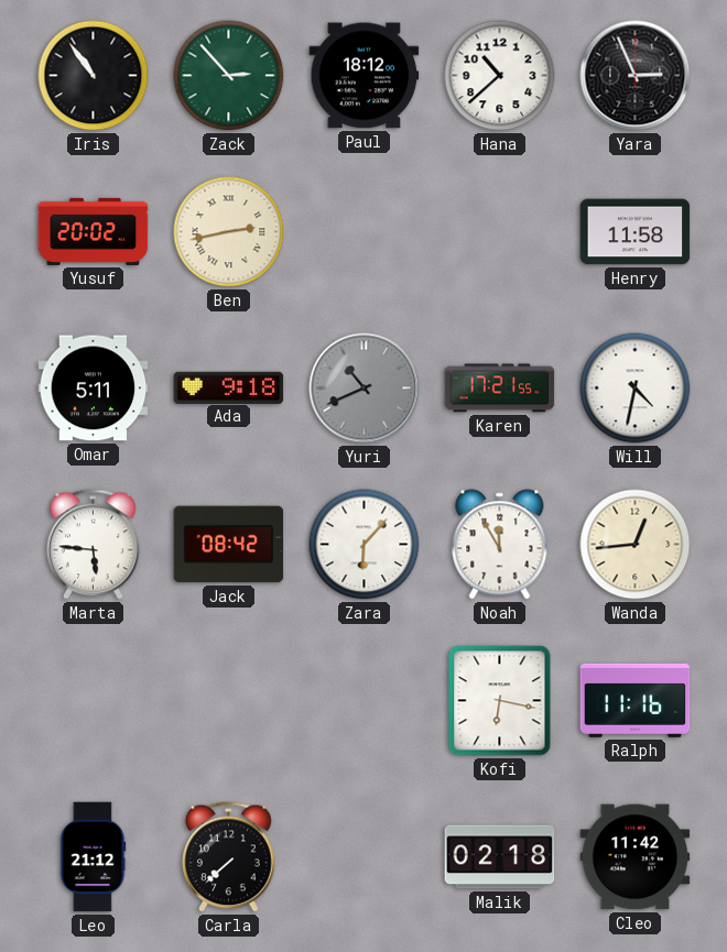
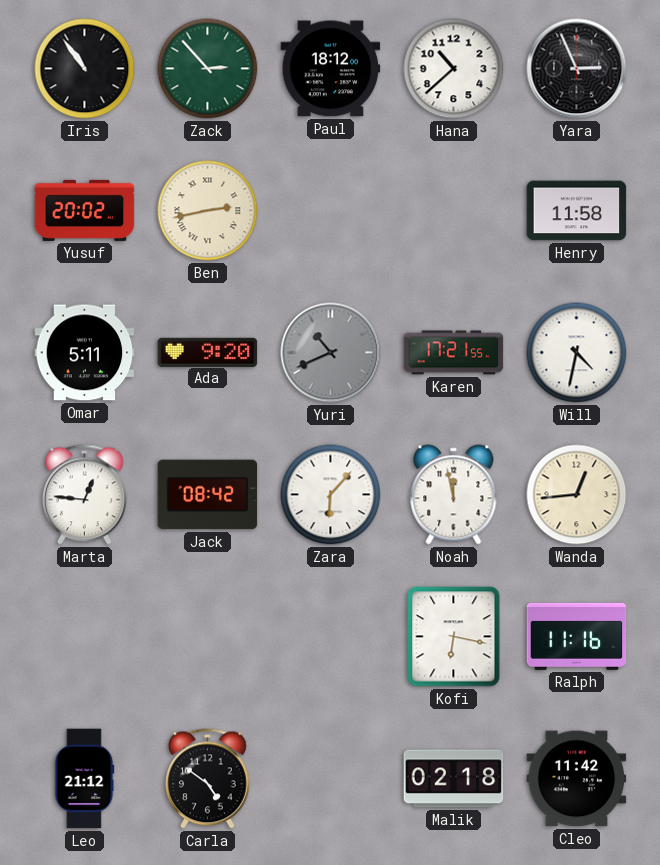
Ada: 9:18 -> 9:20 (208, 352)
Marta: 5:46 -> 12:46 (85, 495)
Noah: 11:55 -> 11:58 (454, 495)
Carla: 7:38 -> 4:51 (208, 779)
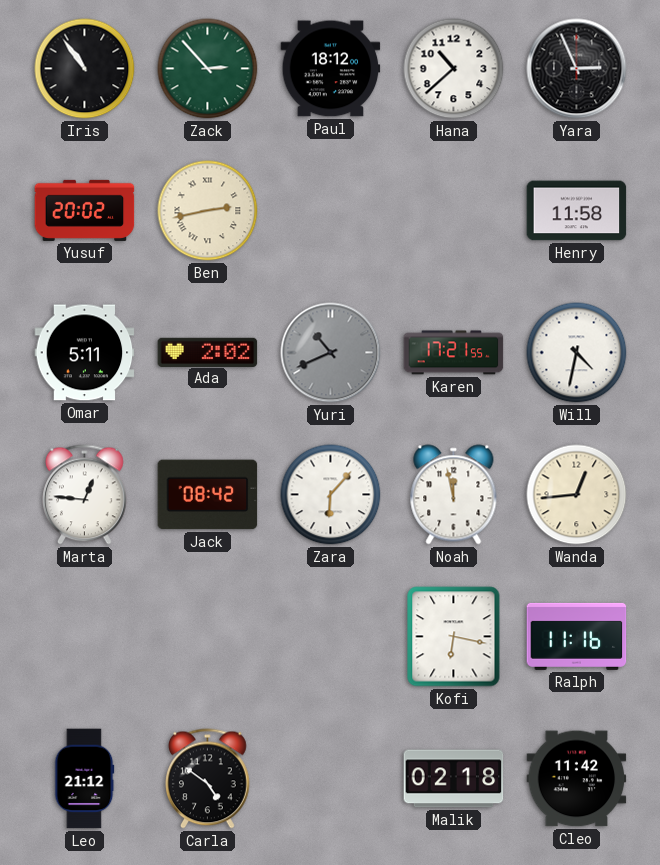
Ada: 9:20 -> 2:02 (208, 352)
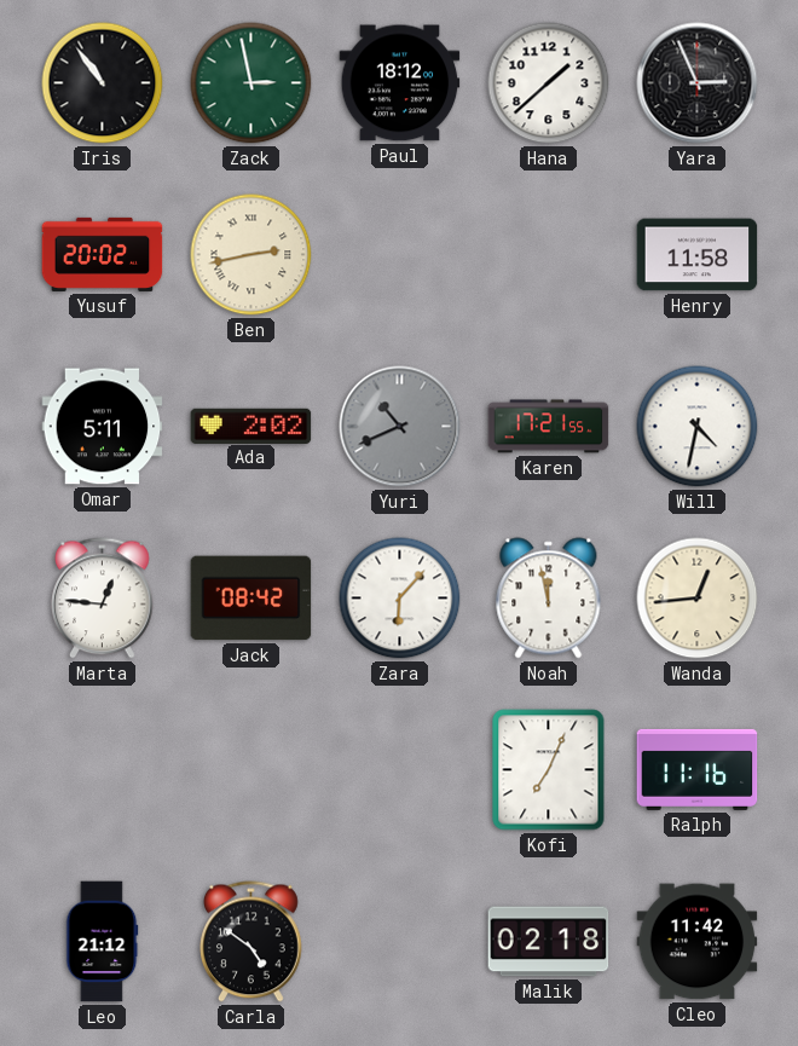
Zack: 2:53 -> 2:58 (251, 83)
Hana: 10:38 -> 1:38 (549, 83)
Kofi: 6:17 -> 7:04 (549, 770)
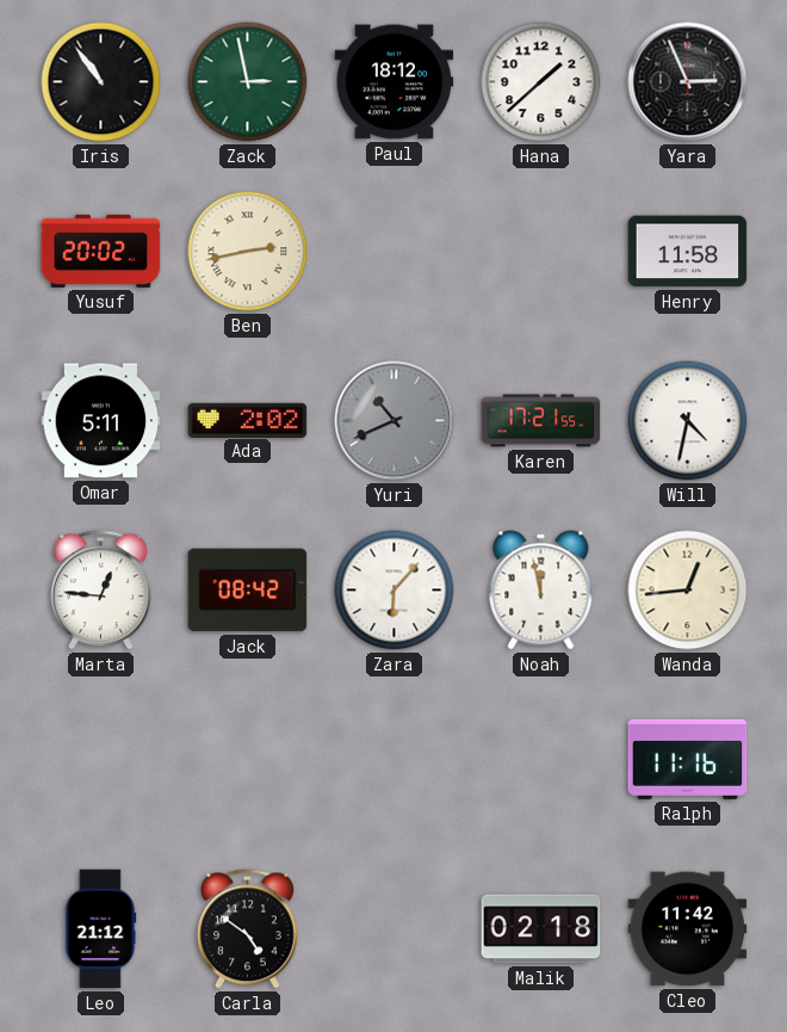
Kofi: 7:04 -> none (549, 770)
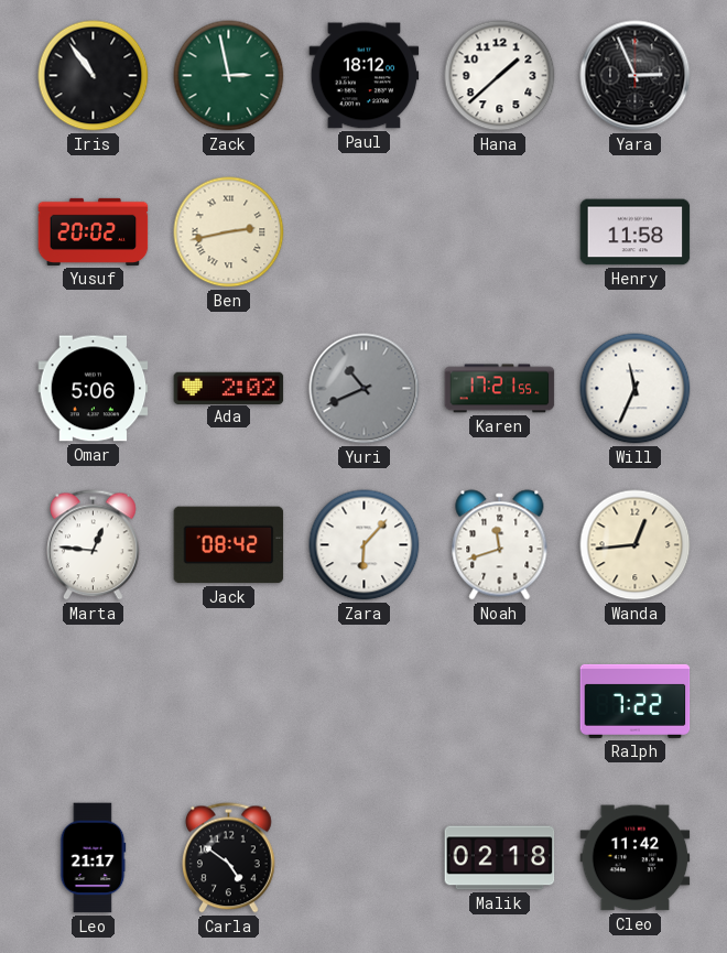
Omar: 5:11 -> 5:06 (94, 389)
Will: 4:32 -> 11:34 (636, 389)
Noah: 11:58 -> 11:42 (500, 545)
Ralph: 11:16 -> 7:22 (636, 701)
Leo: 21:12 -> 21:17 (94, 858)
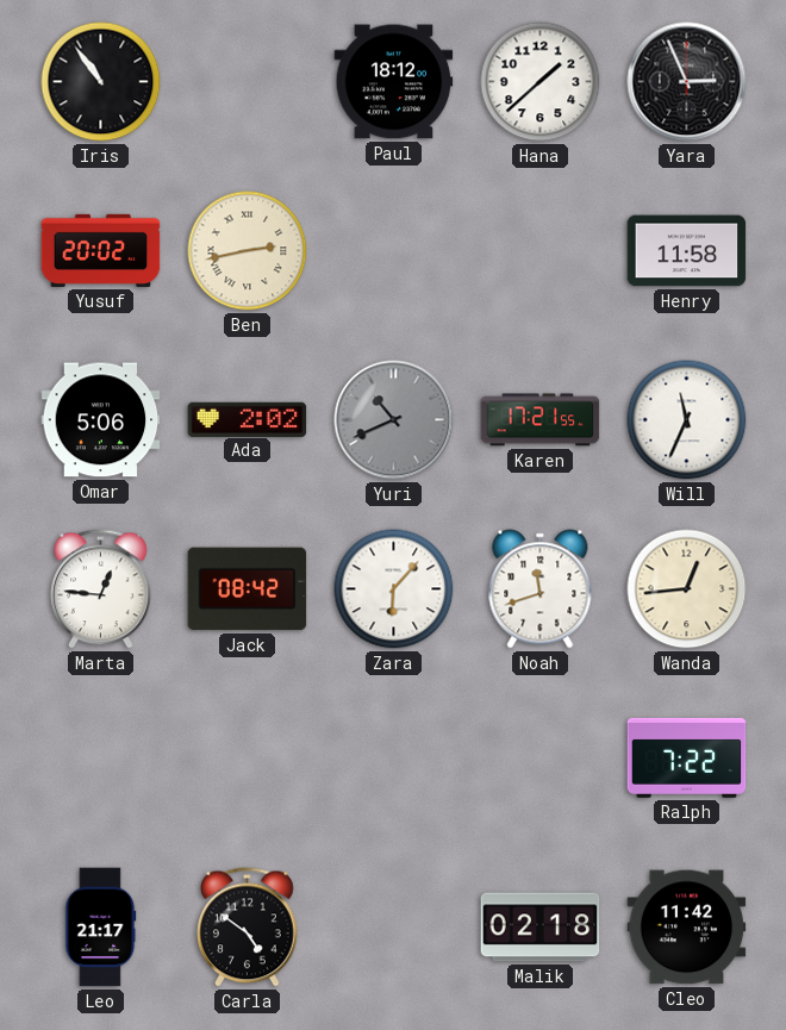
Zack: 2:58 -> none (229, 76)
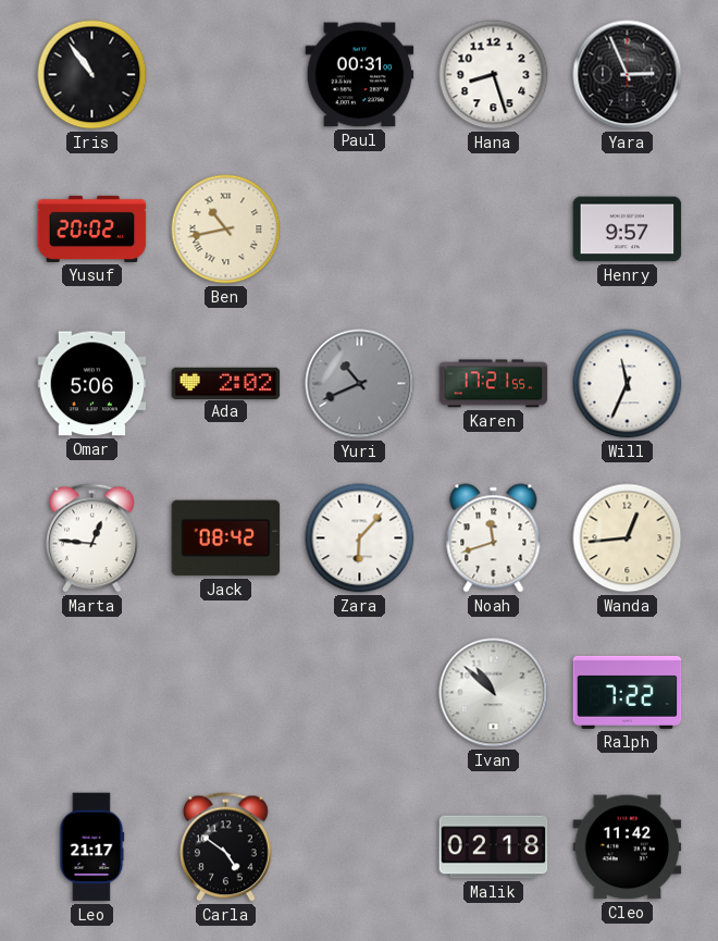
Paul: 18:12 -> 00:31 (360, 75)
Hana: 1:38 -> 8:27 (494, 75)
Ben: 2:43 -> 10:43 (226, 230)
Henry: 11:58 -> 9:57 (628, 230)
Ivan: none -> 10:52 (494, 693)
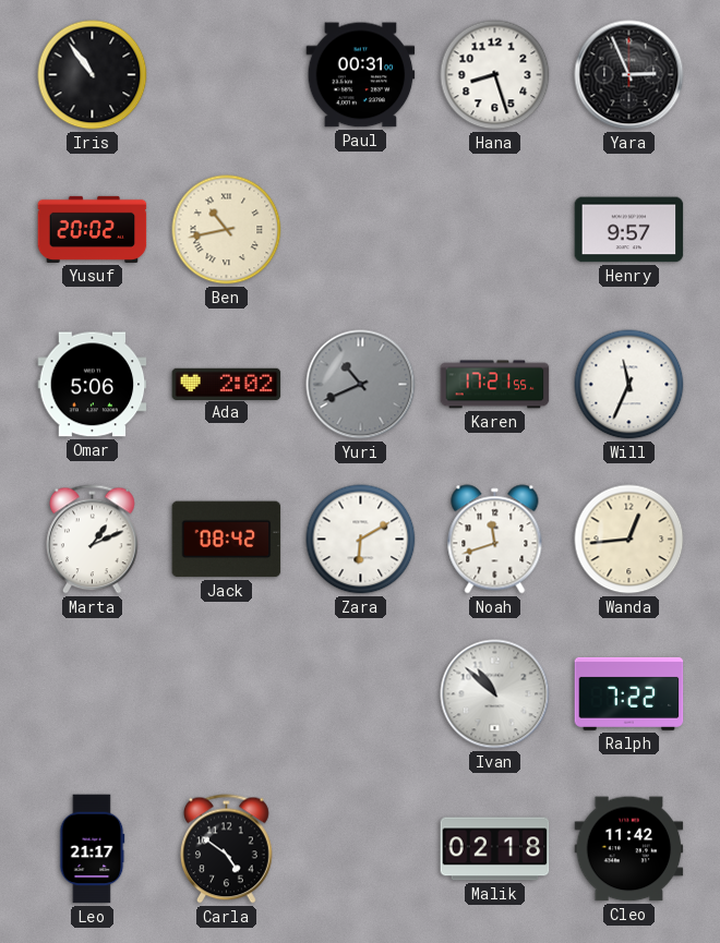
Marta: 12:46 -> 1:11 (93, 540)
Zara: 6:07 -> 6:10 (361, 540)
